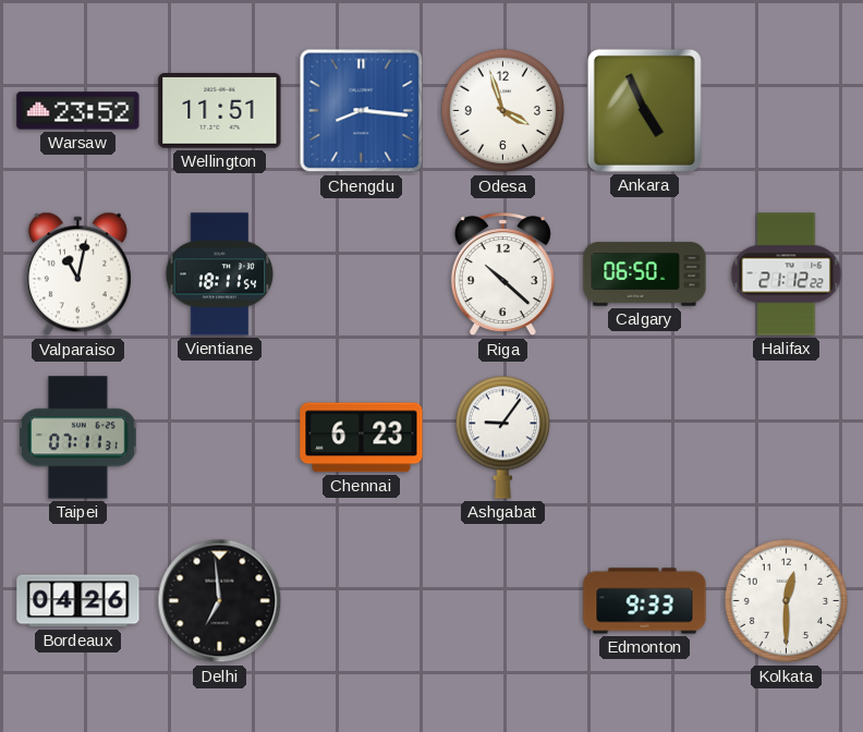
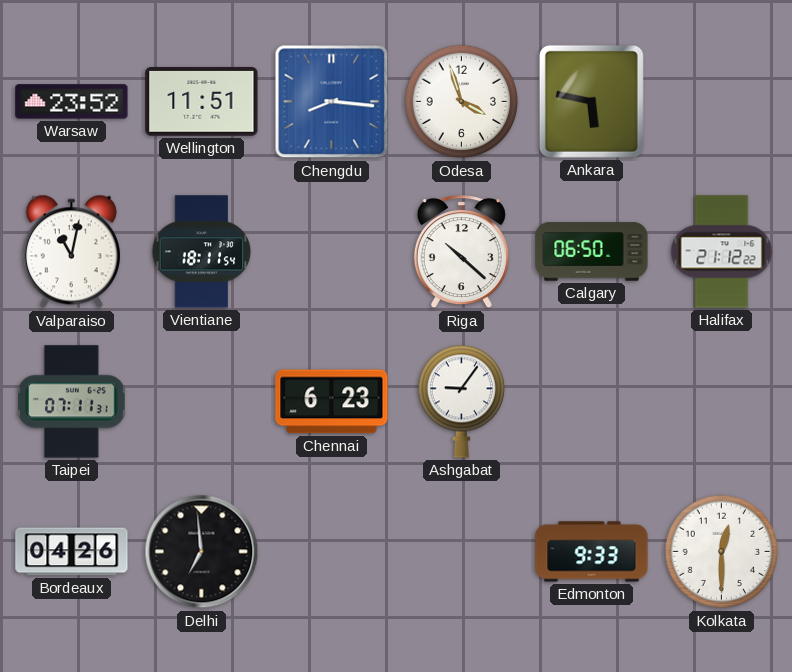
Ankara: 4:56 -> 5:47 (591, 101)
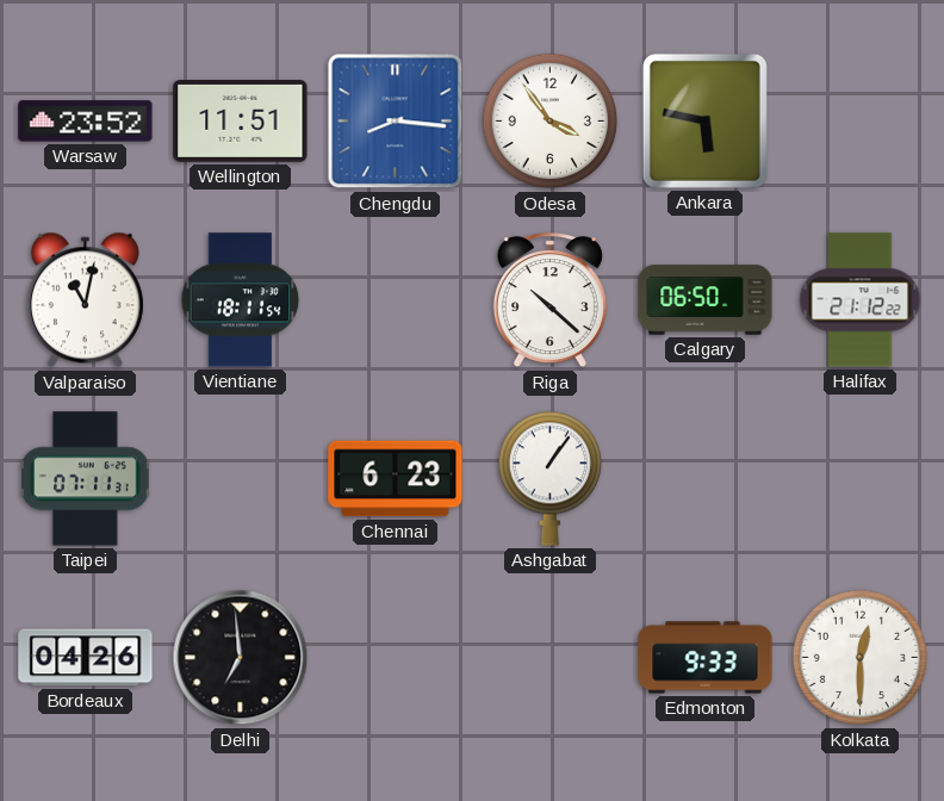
Odesa: 3:57 -> 3:54 (551, 122)
Ashgabat: 9:06 -> 1:06 (549, 478)
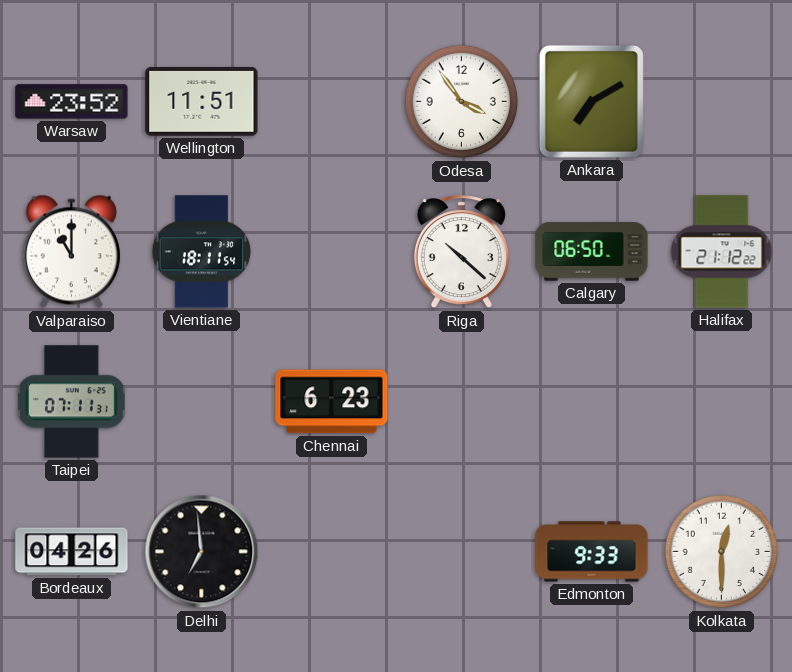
Chengdu: 8:16 -> none (396, 122)
Ankara: 5:47 -> 7:10 (591, 101)
Valparaiso: 11:02 -> 11:00 (71, 252)
Ashgabat: 1:06 -> none (549, 478)
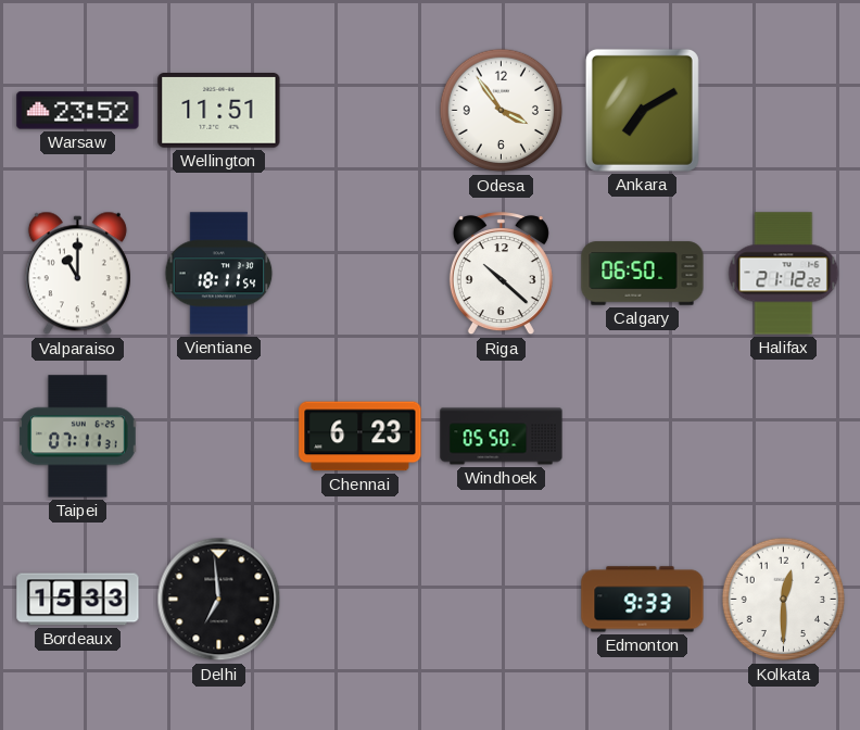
Windhoek: none -> 05:50 (502, 437)
Bordeaux: 04:26 -> 15:33 (78, 600)
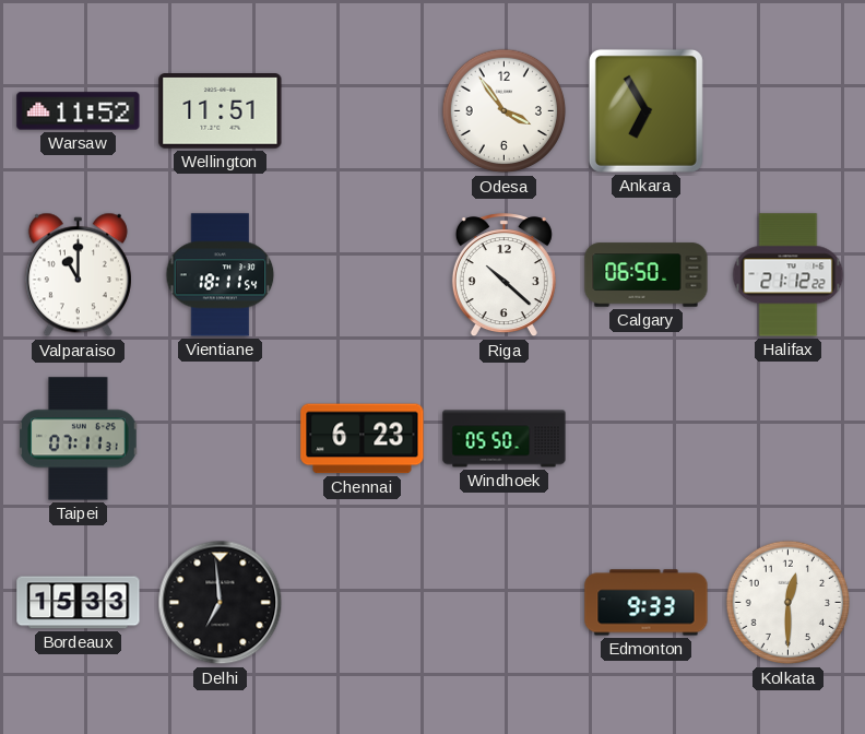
Warsaw: 23:52 -> 11:52 (79, 111)
Ankara: 7:10 -> 6:55 (645, 110)
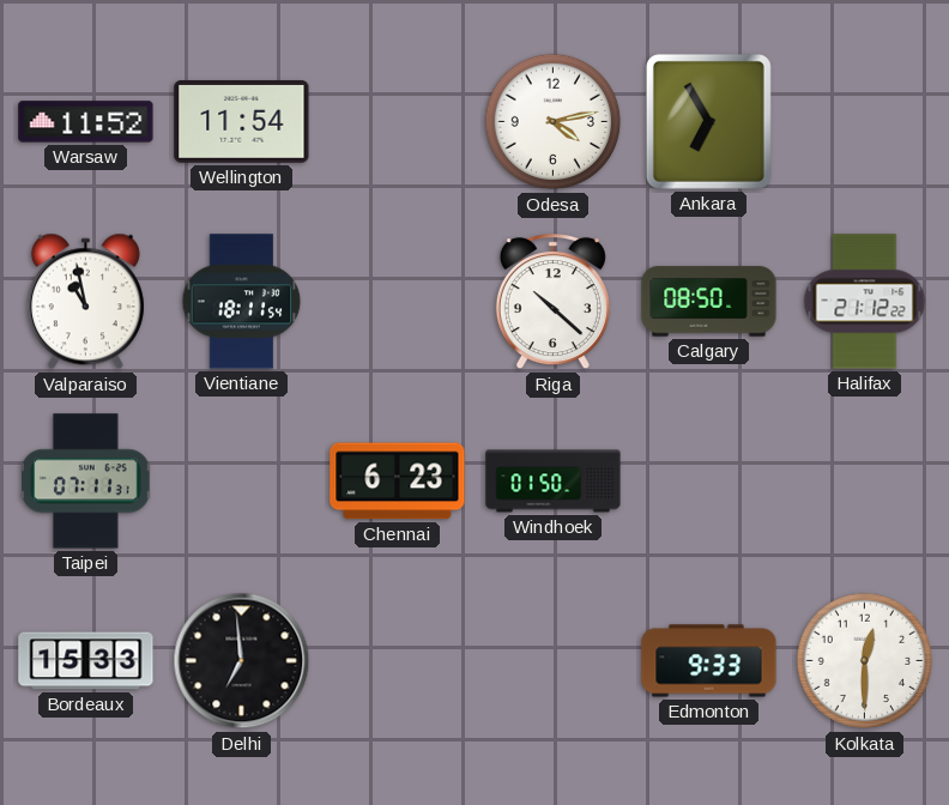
Wellington: 11:51 -> 11:54 (242, 122)
Odesa: 3:54 -> 4:13 (554, 122)
Valparaiso: 11:00 -> 10:58 (85, 302)
Calgary: 06:50 -> 08:50 (709, 302)
Windhoek: 05:50 -> 01:50 (554, 482)
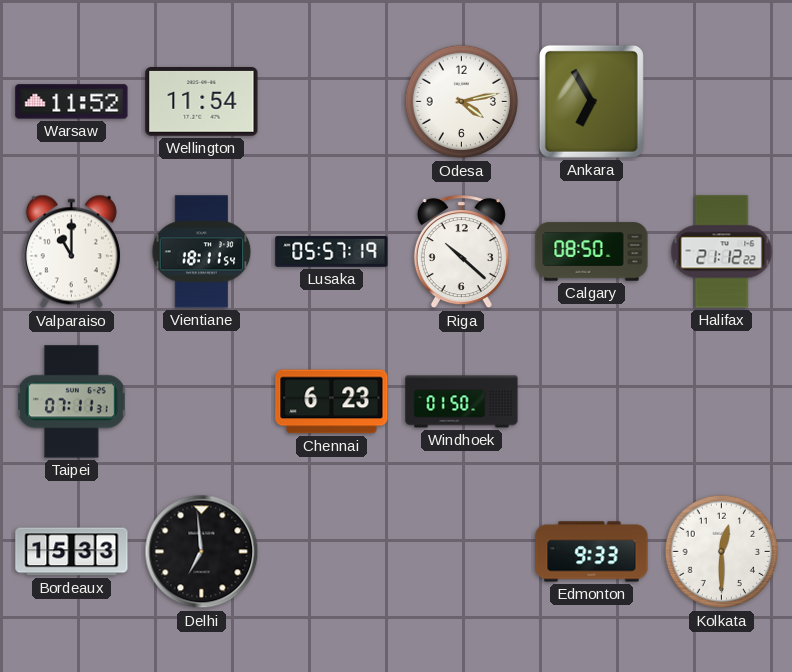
Valparaiso: 10:58 -> 11:00 (71, 252)
Lusaka: none -> 05:57 (332, 251)
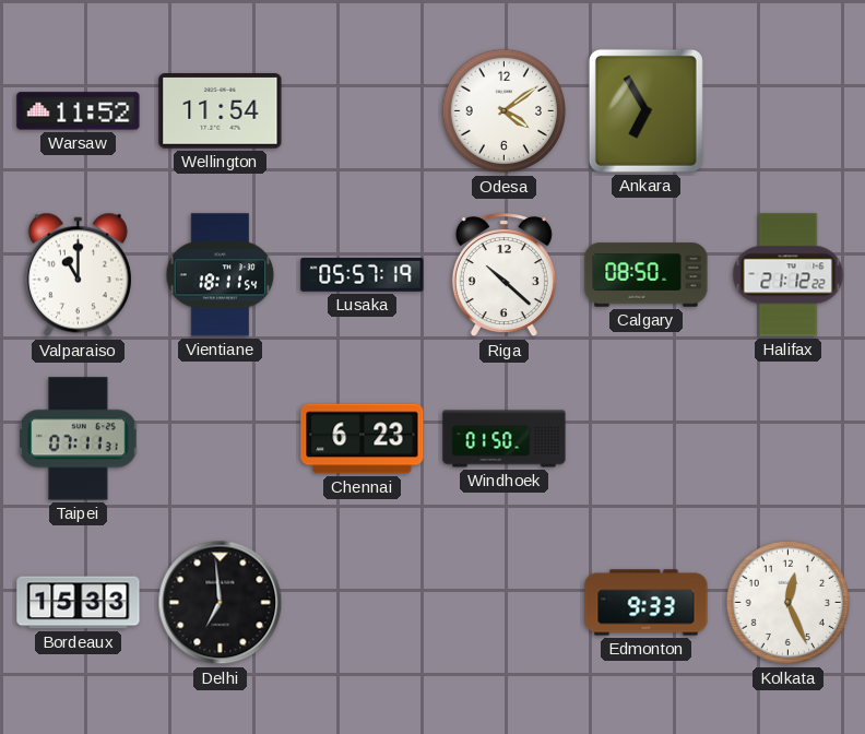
Odesa: 4:13 -> 4:09 (505, 111)
Kolkata: 12:30 -> 12:26 (789, 603)
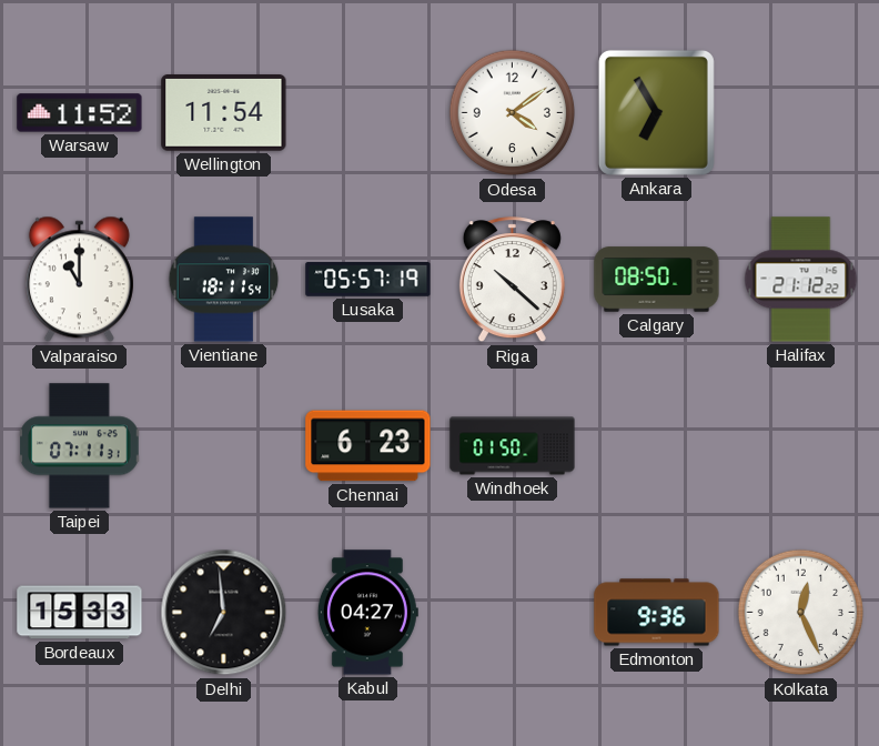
Kabul: none -> 04:27 (367, 613)
Edmonton: 9:33 -> 9:36 (657, 613)
